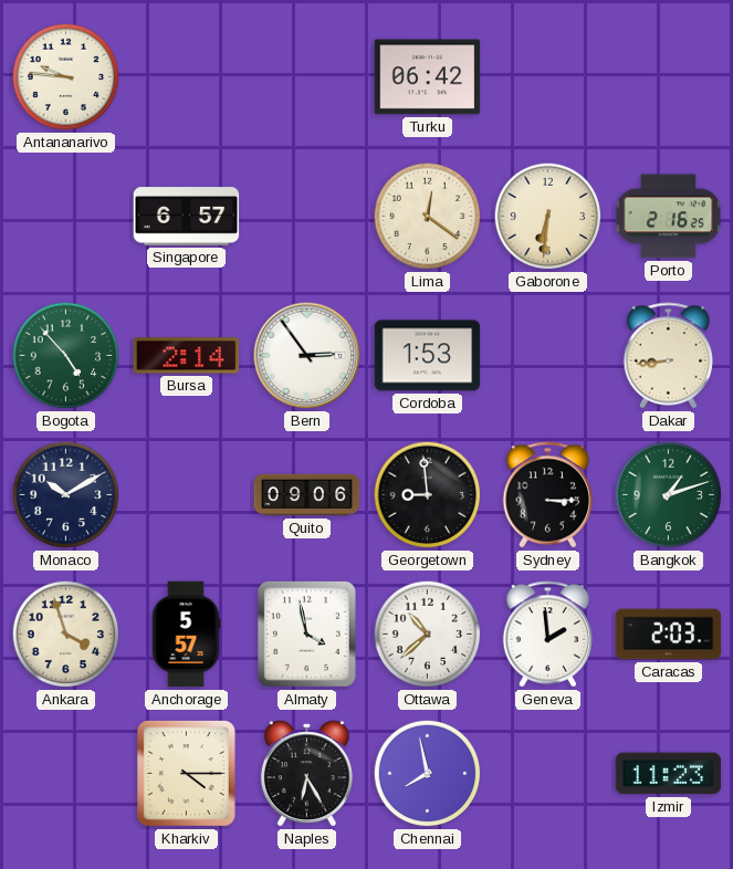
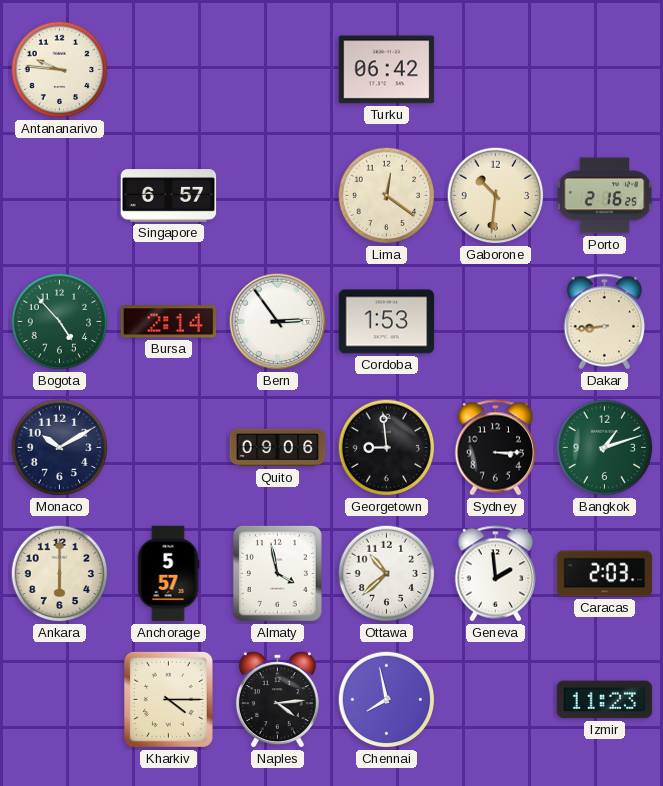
Gaborone: 6:31 -> 10:31 (496, 196)
Ankara: 3:57 -> 6:00 (60, 574)
Naples: 6:25 -> 4:14 (277, 700)
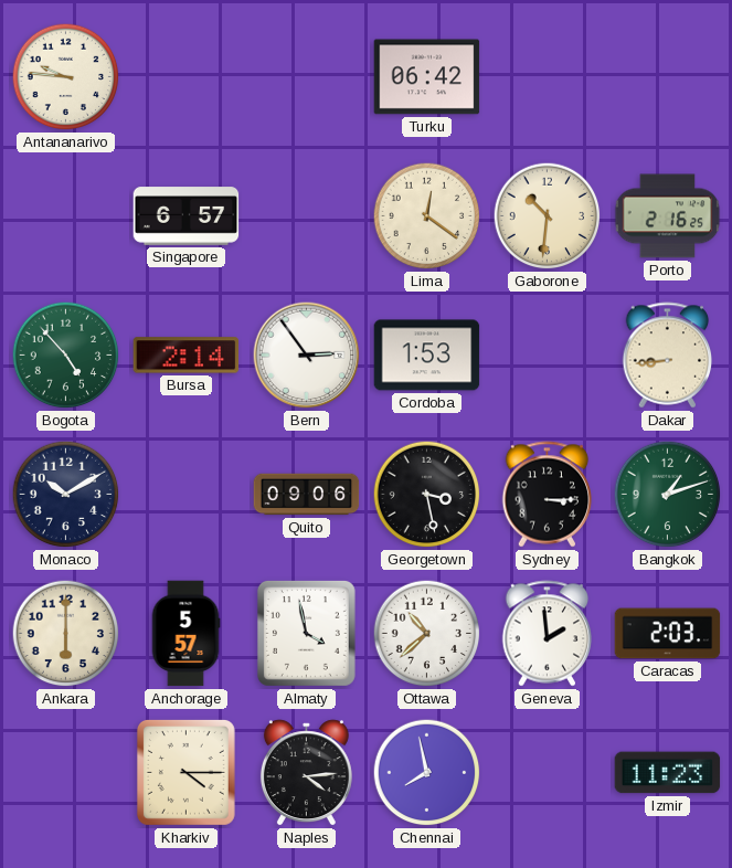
Georgetown: 8:59 -> 3:28 (427, 495)
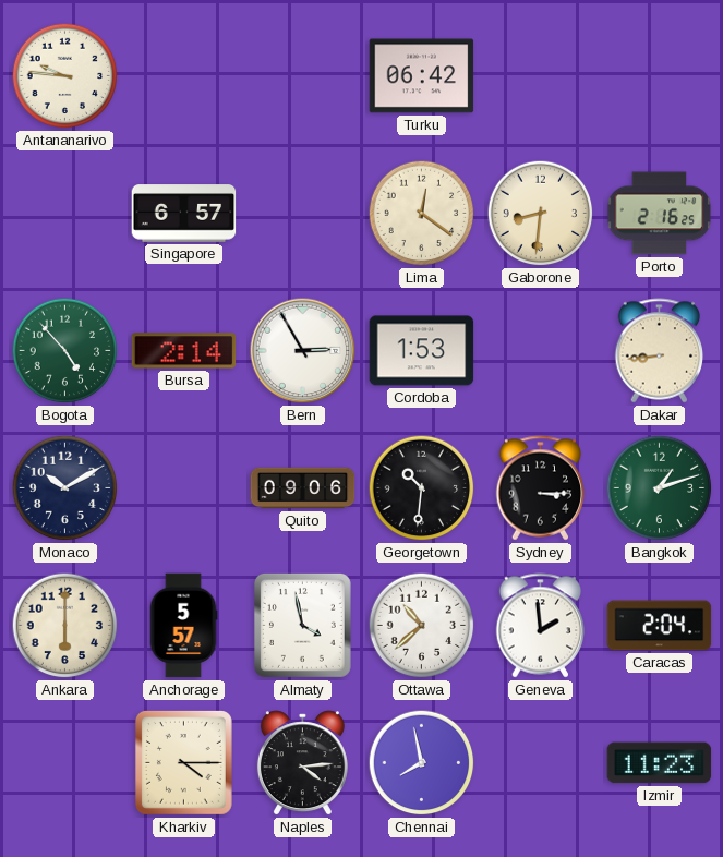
Gaborone: 10:31 -> 8:31 (541, 214)
Bern: 2:54 -> 2:55 (303, 351)
Georgetown: 3:28 -> 10:31 (422, 488)
Caracas: 2:03 -> 2:04 (660, 626)
